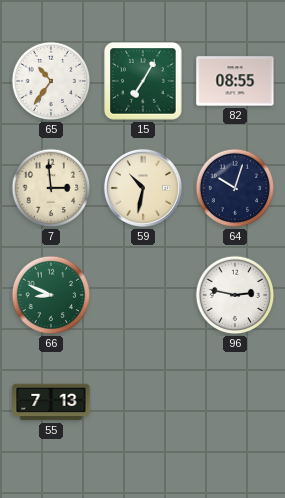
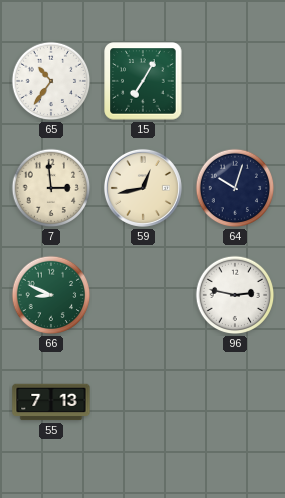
82: 08:55 -> none (235, 81)
59: 10:32 -> 12:43 (143, 188)
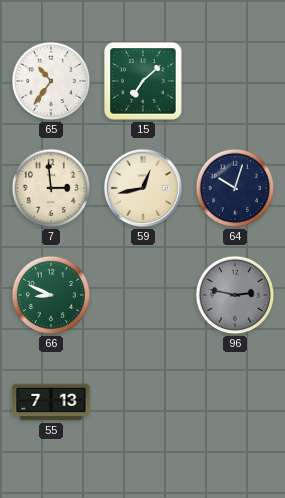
15: 7:05 -> 7:08 (143, 81)
96 dial: white -> grey (235, 295)
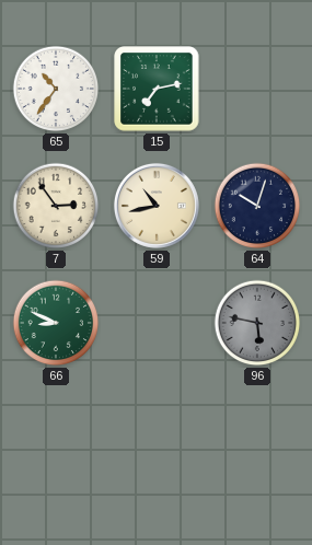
15: 7:08 -> 7:13 (157, 89)
7: 2:59 -> 2:54 (56, 206)
59: 12:43 -> 10:43 (157, 206)
96: 2:47 -> 5:47 (257, 323)
55: 7:13 -> none (51, 402)
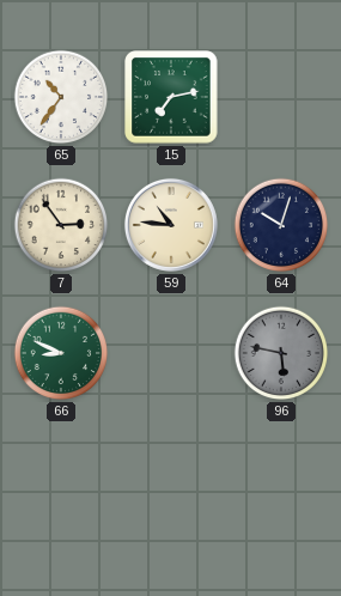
59: 10:43 -> 10:46 (171, 225)
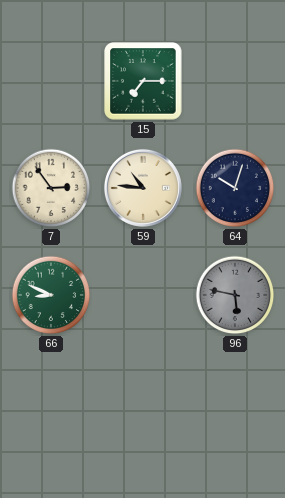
65: 10:36 -> none (61, 97)
15: 7:13 -> 7:15 (143, 81)
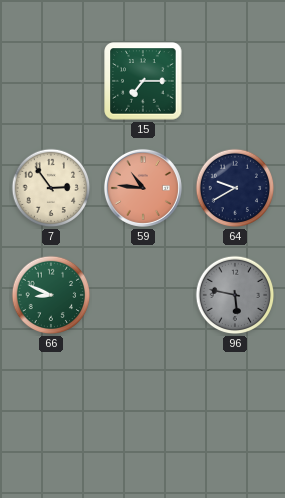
59 dial: cream -> salmon (143, 188)
64: 10:03 -> 9:40 (235, 188)
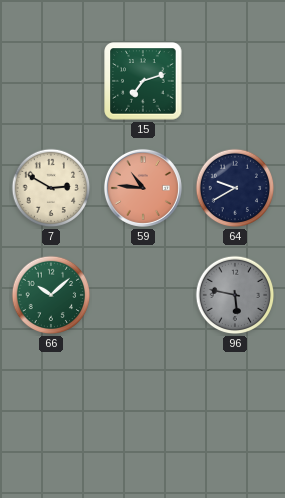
15: 7:15 -> 7:12 (143, 81)
7: 2:54 -> 2:50 (51, 188)
66: 8:49 -> 10:08 (51, 295)
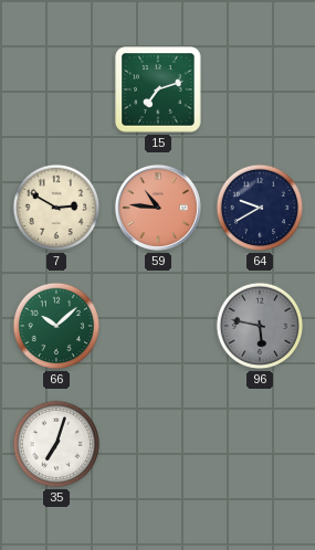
35: none -> 7:03 (56, 444)
